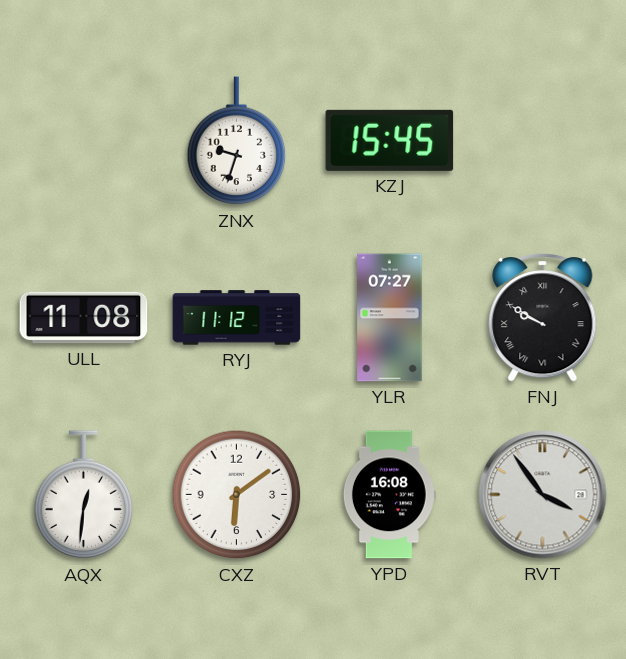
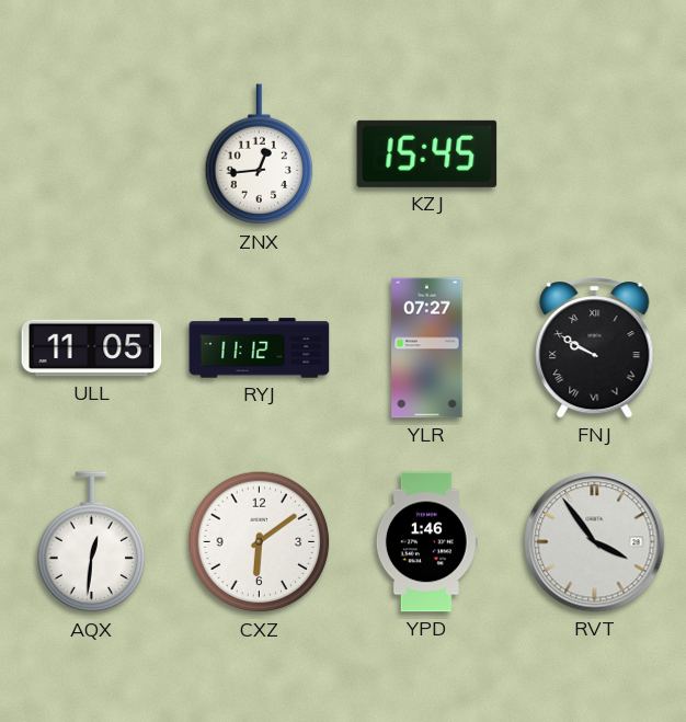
ZNX: 9:33 -> 12:44 (260, 154)
ULL: 11:08 -> 11:05 (92, 348)
YPD: 16:08 -> 1:46 (426, 542)
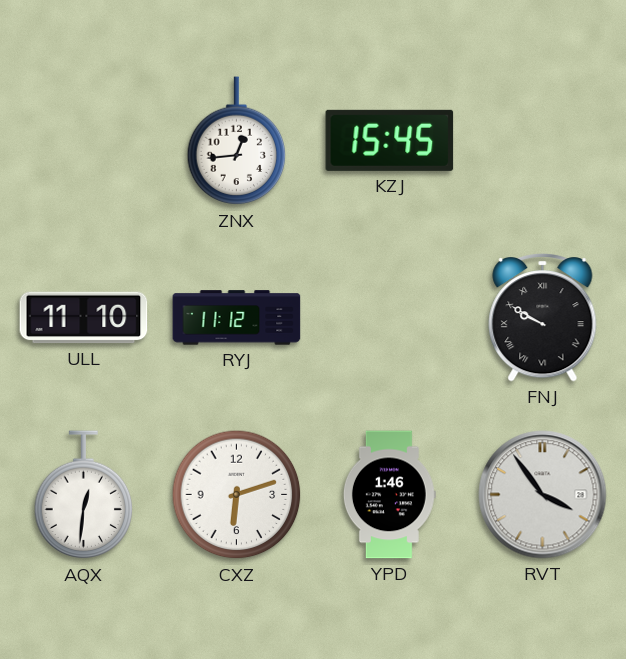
ULL: 11:05 -> 11:10 (84, 318)
YLR: 07:27 -> none (427, 348)
CXZ: 6:09 -> 6:12 (237, 495)
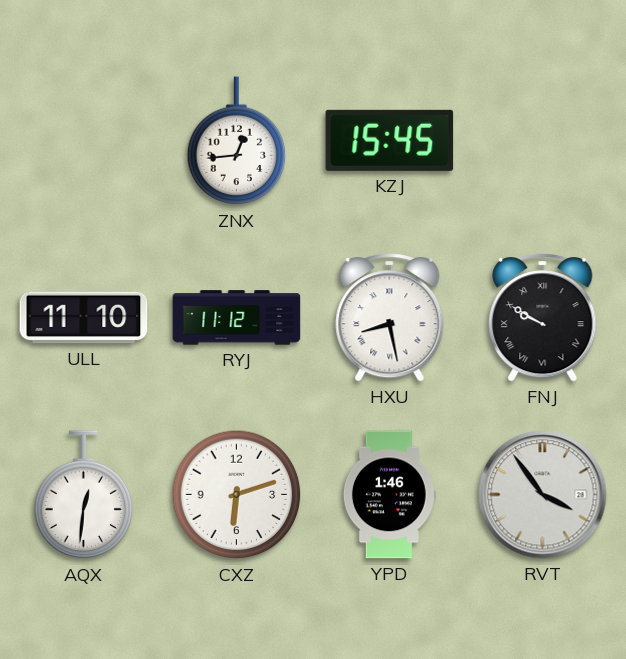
HXU: none -> 8:28 (390, 318)
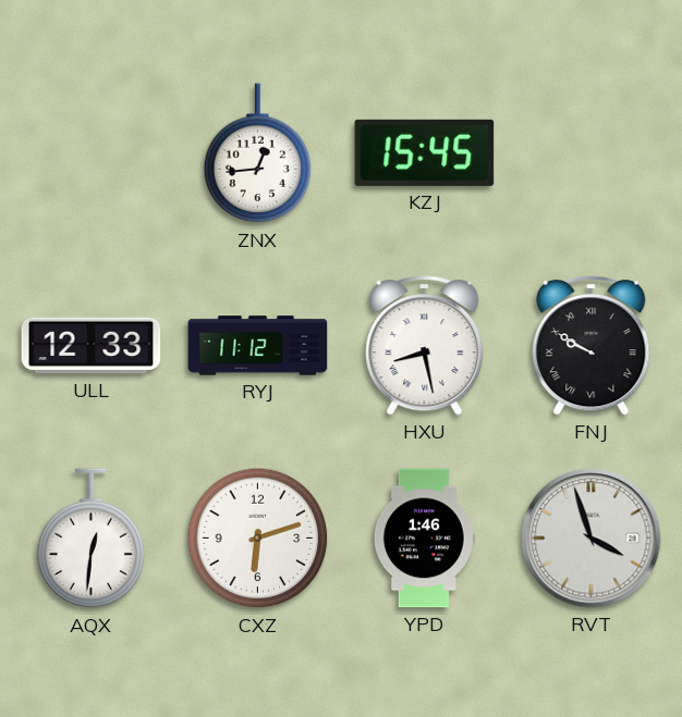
ULL: 11:10 -> 12:33 (92, 346)
RVT: 3:54 -> 3:57 (592, 539)
